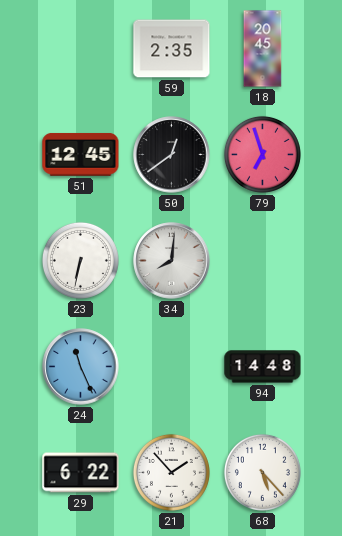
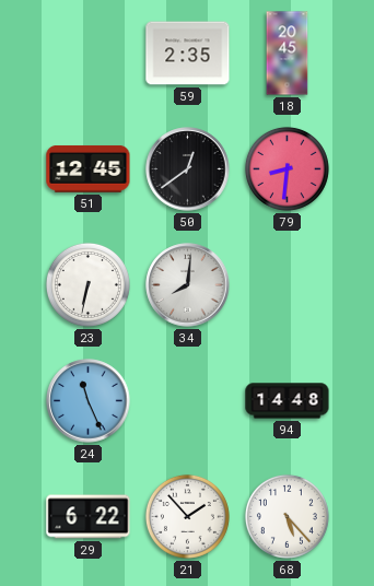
79: 6:57 -> 8:31 (287, 168)
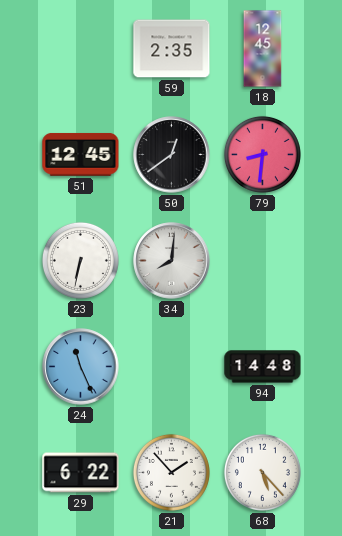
18: 20:45 -> 12:45 (263, 49)
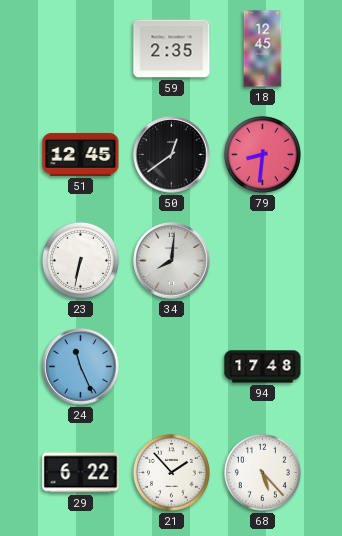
94: 14:48 -> 17:48 (263, 367)
